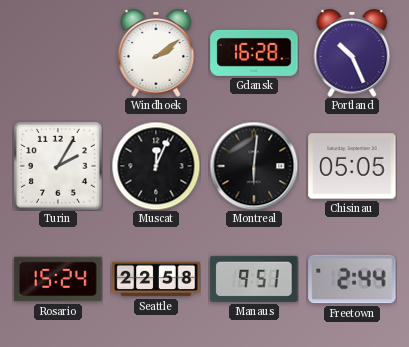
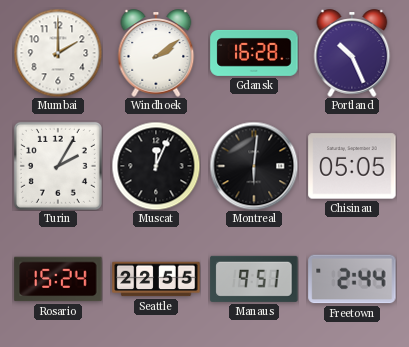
Mumbai: none -> 2:00 (58, 53)
Seattle: 22:58 -> 22:55 (156, 279)
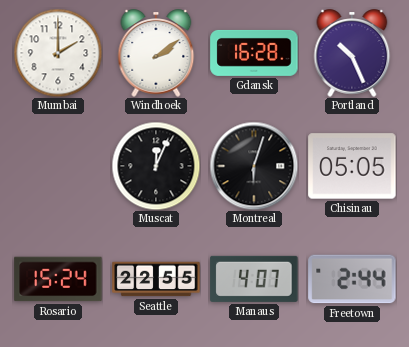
Turin: 2:05 -> none (58, 166)
Montreal: 6:01 -> 6:03 (254, 166)
Manaus: 9:51 -> 4:07 (254, 279)
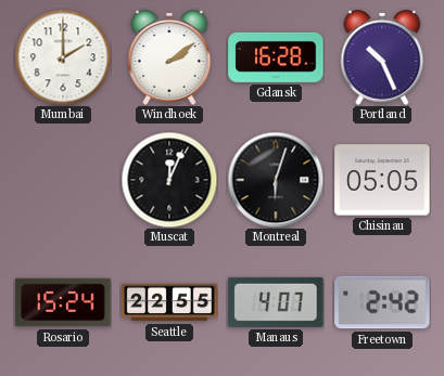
Freetown: 2:44 -> 2:42 (382, 302)
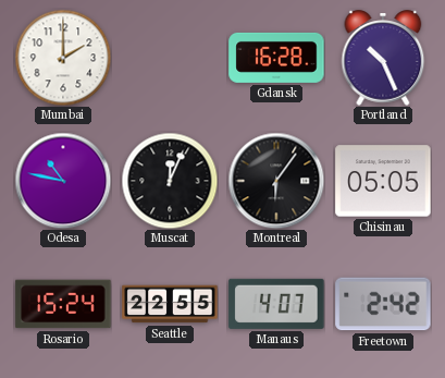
Windhoek: 2:09 -> none (169, 57)
Odesa: none -> 10:47 (63, 181)
Montreal: 6:03 -> 6:06 (276, 181)
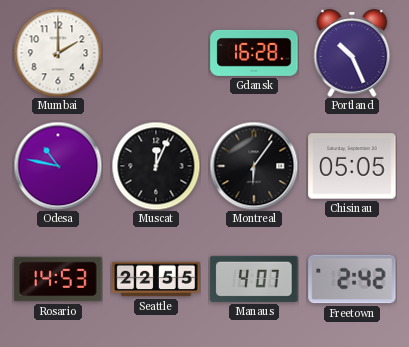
Rosario: 15:24 -> 14:53 (58, 279)
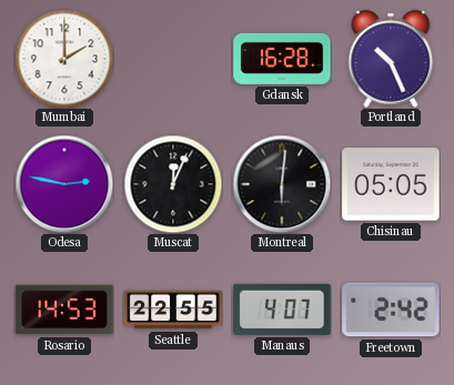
Odesa: 10:47 -> 2:47 (64, 184)
Montreal: 6:06 -> 6:01 (282, 184)
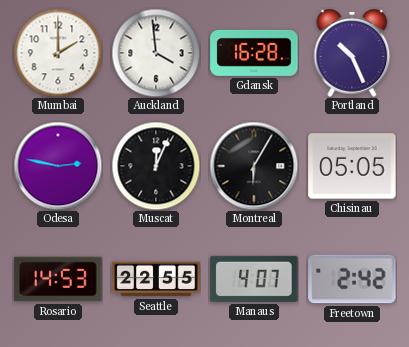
Auckland: none -> 3:59 (156, 53)
Montreal: 6:01 -> 6:05 (254, 166)
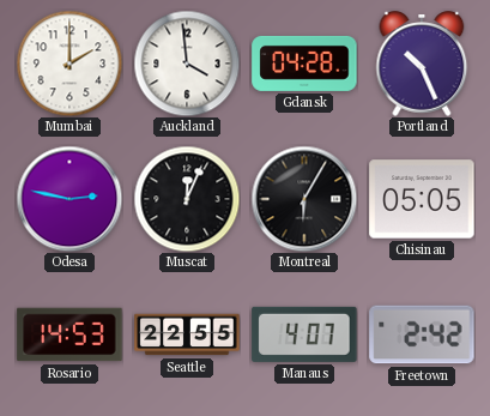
Gdansk: 16:28 -> 04:28 (304, 64)
